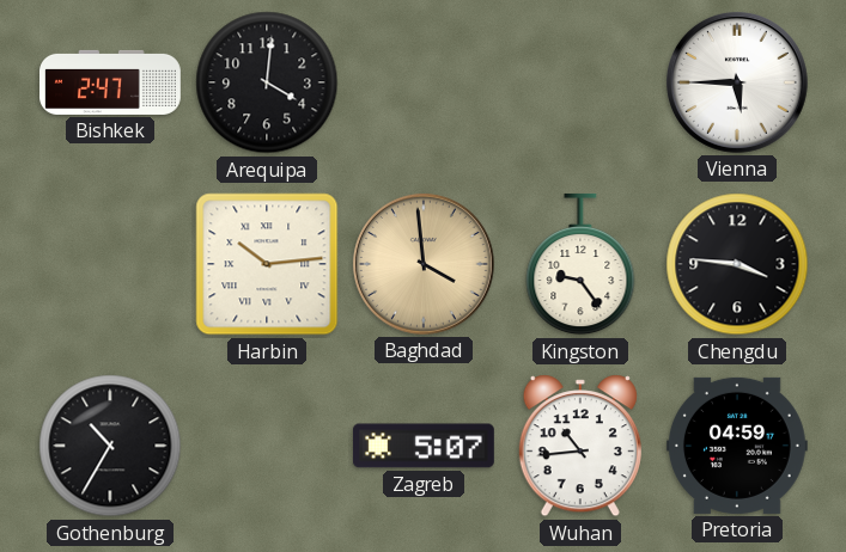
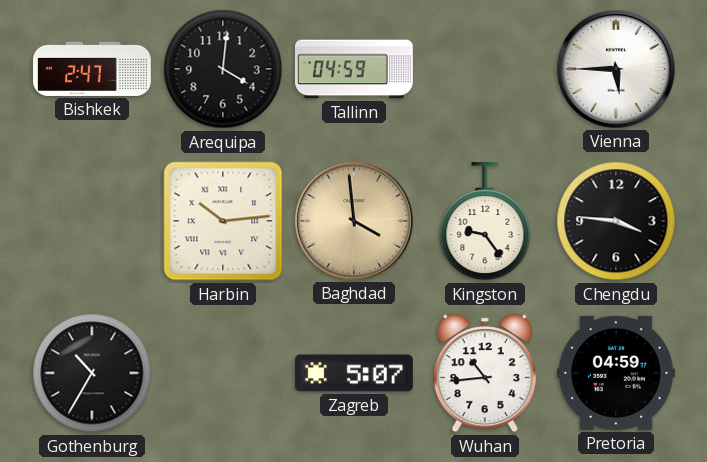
Tallinn: none -> 04:59 (355, 69)
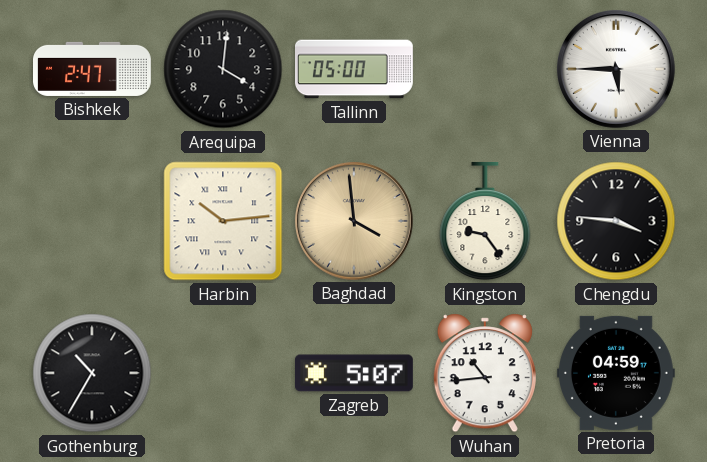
Tallinn: 04:59 -> 05:00 (355, 69)
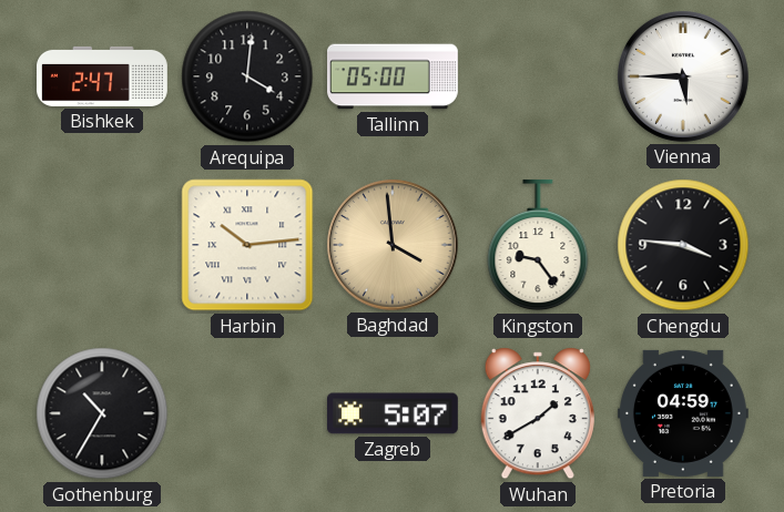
Wuhan: 10:44 -> 1:40 (538, 413)
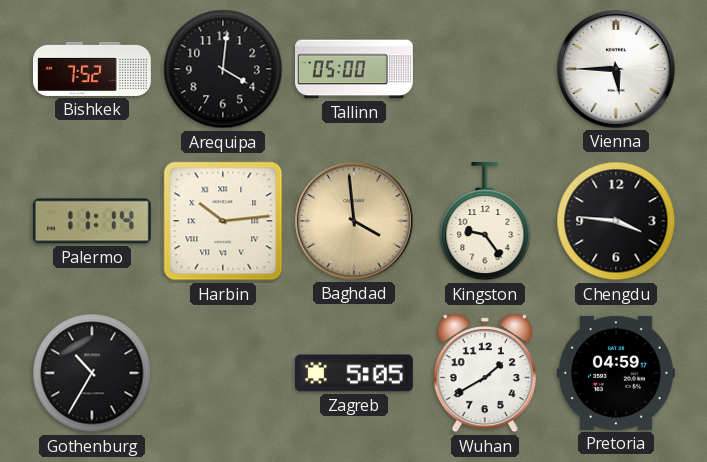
Bishkek: 2:47 -> 7:52 (93, 69)
Palermo: none -> 11:14 (92, 221)
Zagreb: 5:07 -> 5:05 (354, 373)
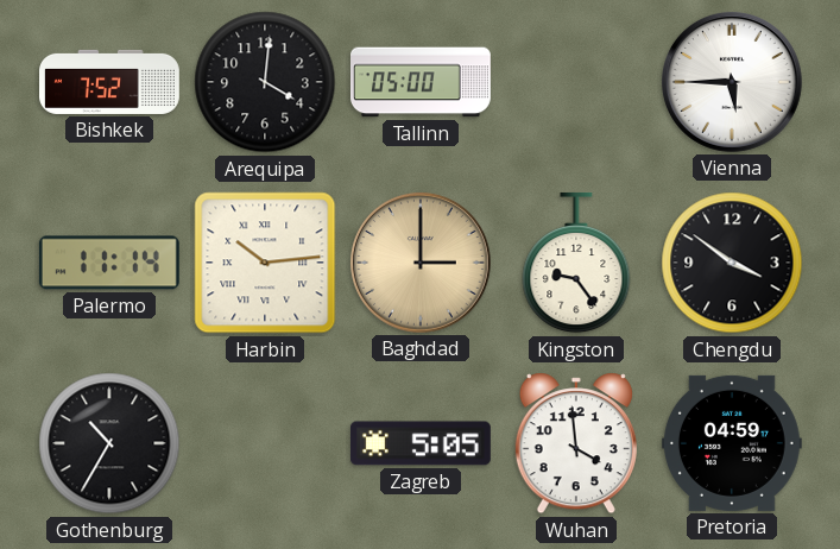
Baghdad: 3:59 -> 3:00 (421, 263)
Chengdu: 3:46 -> 3:51 (732, 263)
Wuhan: 1:40 -> 3:59 (576, 443)
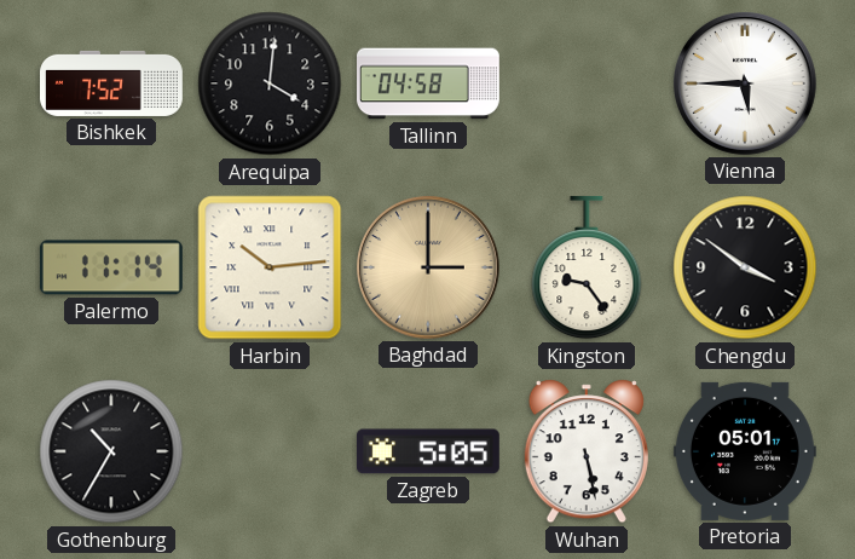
Tallinn: 05:00 -> 04:58 (429, 83)
Wuhan: 3:59 -> 5:28 (587, 451)
Pretoria: 04:59 -> 05:01 (745, 451)
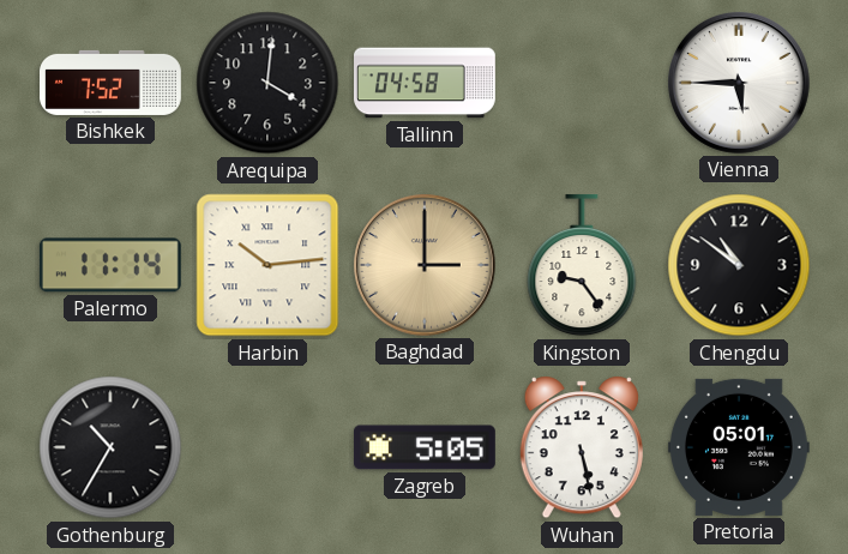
Chengdu: 3:51 -> 10:51 (739, 265)
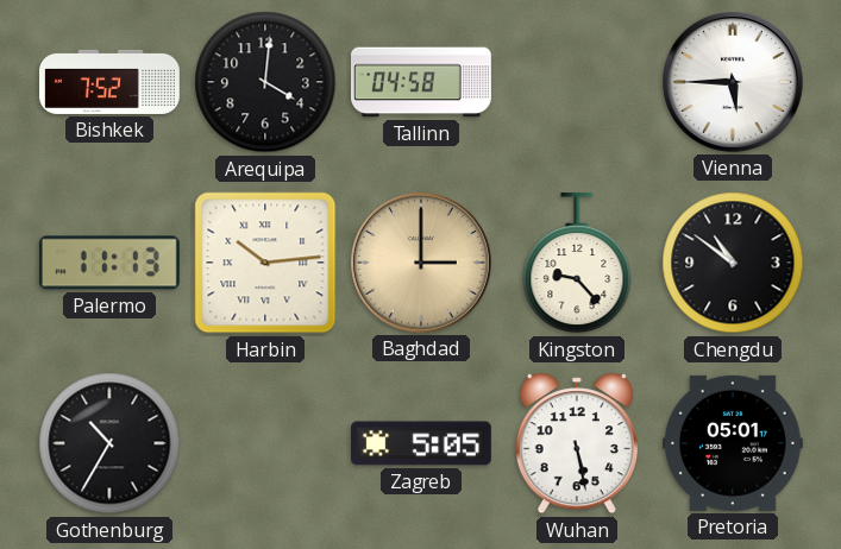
Palermo: 11:14 -> 11:13 (109, 263)
Kingston: 9:24 -> 9:23 (577, 263)
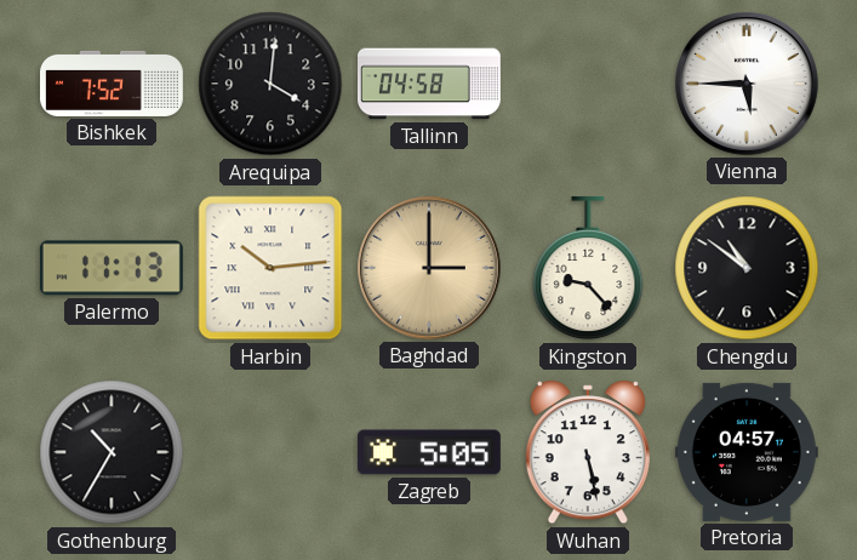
Pretoria: 05:01 -> 04:57 (747, 452)
